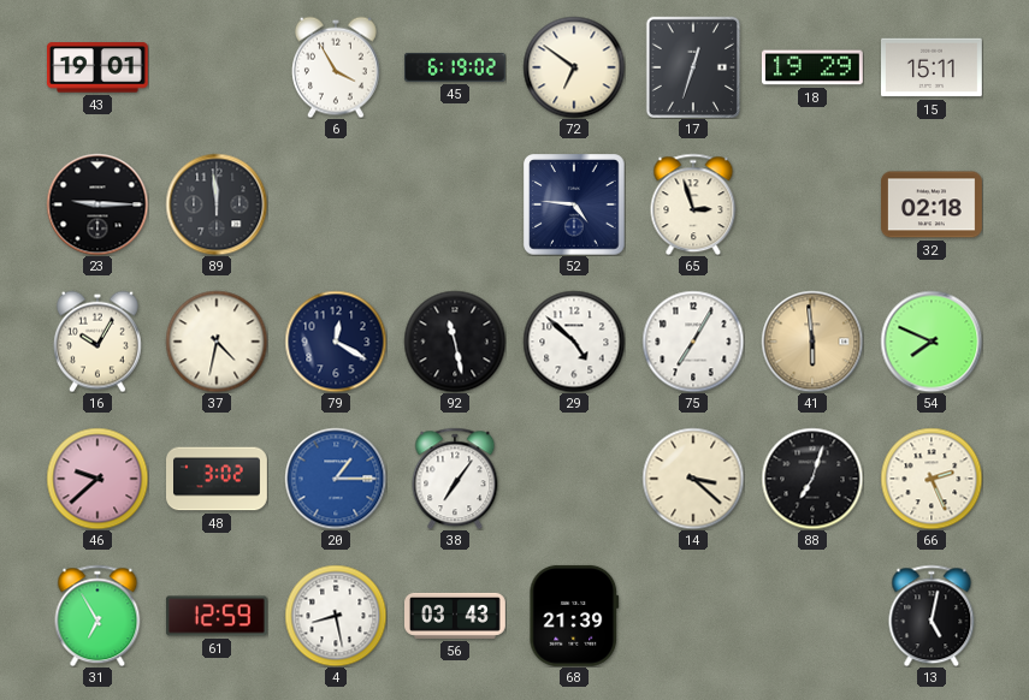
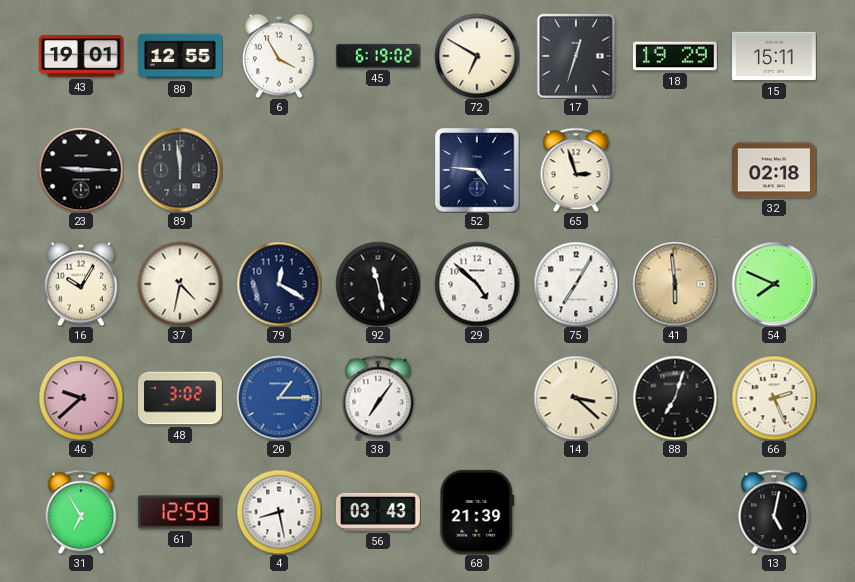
80: none -> 12:55 (181, 56)
72: 6:51 -> 6:50 (477, 56)
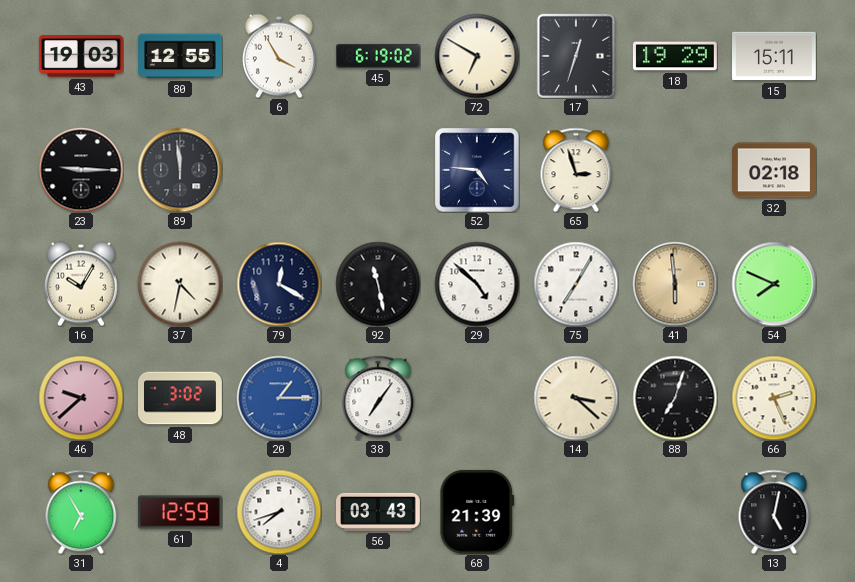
43: 19:01 -> 19:03 (81, 56)
4: 8:28 -> 7:42 (279, 512)
